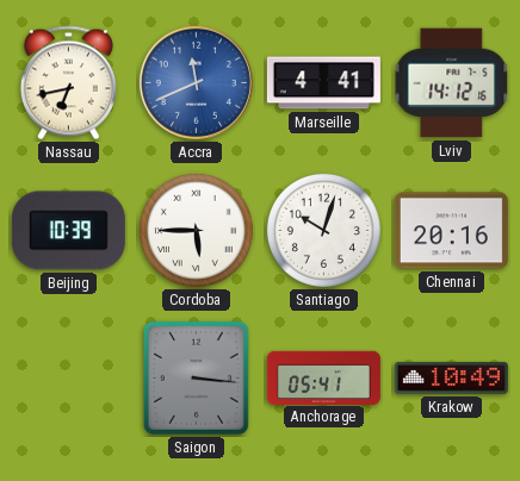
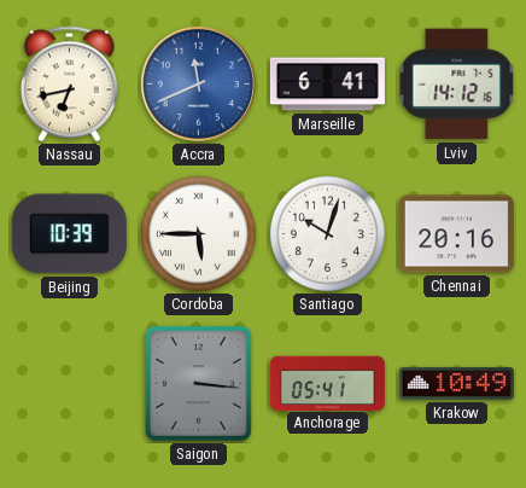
Marseille: 4:41 -> 6:41 (327, 85)
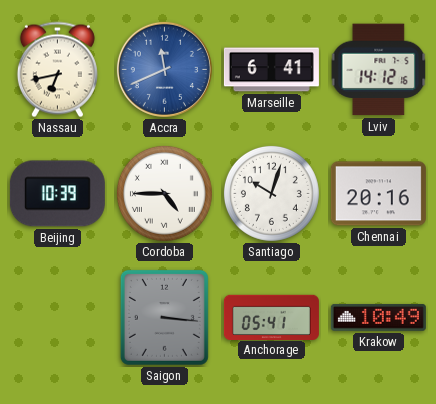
Cordoba: 5:45 -> 4:45 (164, 193)
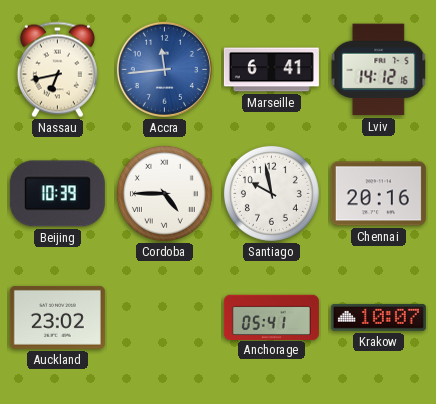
Accra: 11:41 -> 11:44 (164, 69)
Santiago: 10:03 -> 9:58 (271, 193)
Auckland: none -> 23:02 (57, 317)
Saigon: 3:16 -> none (164, 317)
Krakow: 10:49 -> 10:07 (378, 318)
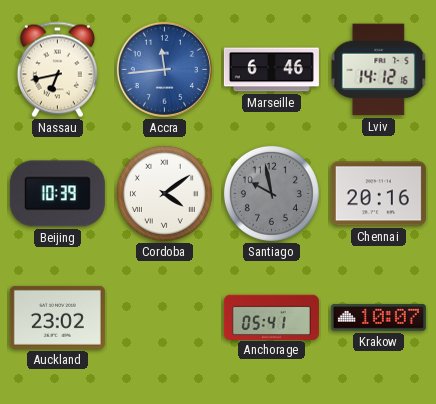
Marseille: 6:41 -> 6:46 (271, 70)
Cordoba: 4:45 -> 4:09 (164, 193)
Santiago dial: white -> grey (271, 193)
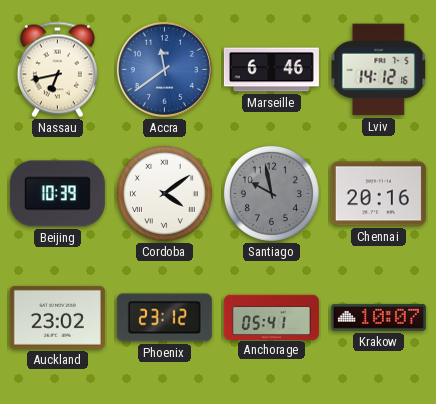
Accra: 11:44 -> 11:39 (164, 69)
Phoenix: none -> 23:12 (164, 318)
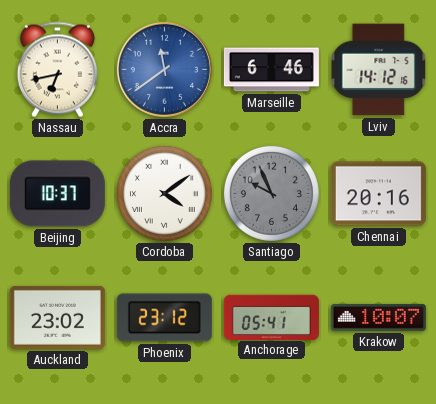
Beijing: 10:39 -> 10:37 (57, 194)
Santiago: 9:58 -> 9:56 (271, 193)
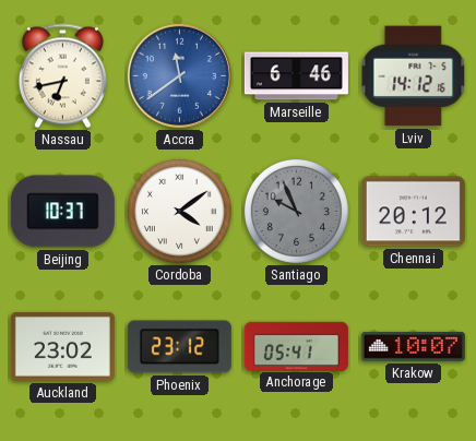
Chennai: 20:16 -> 20:12 (413, 212)
